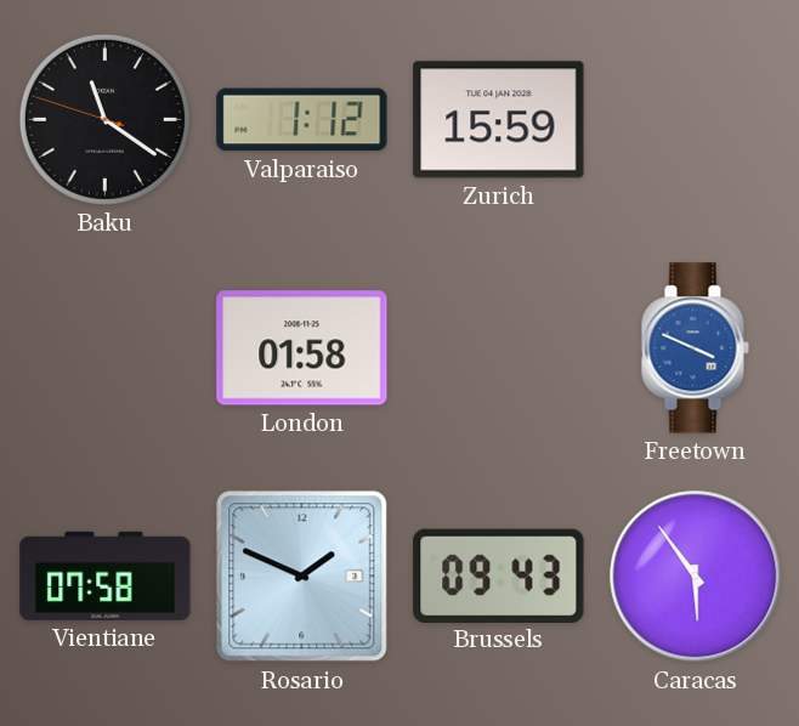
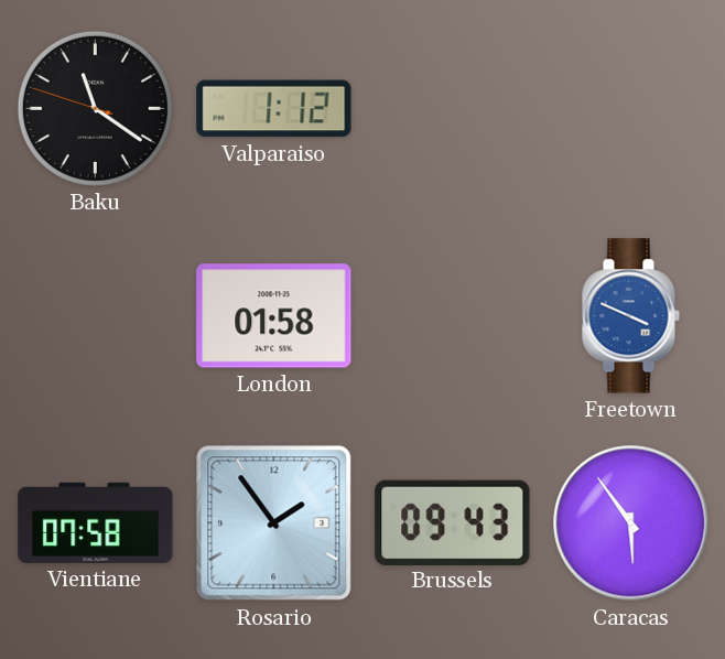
Zurich: 15:59 -> none (499, 120)
Rosario: 1:49 -> 1:54 (274, 523)
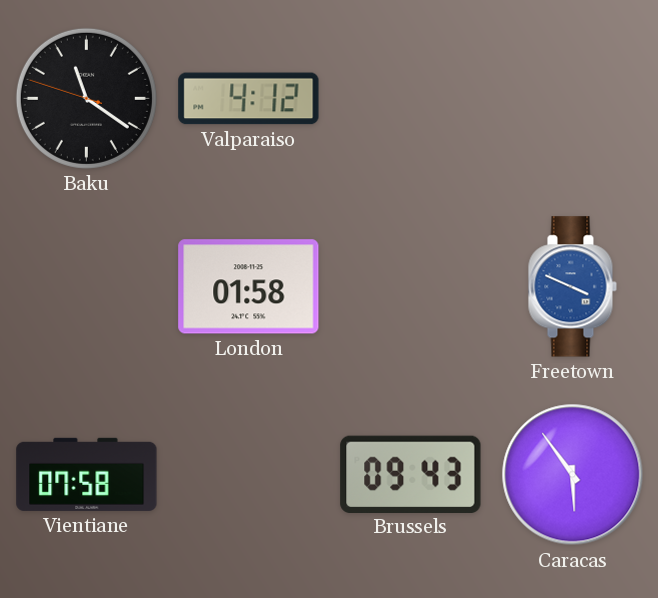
Valparaiso: 1:12 -> 4:12 (249, 99)
Rosario: 1:54 -> none (274, 523)
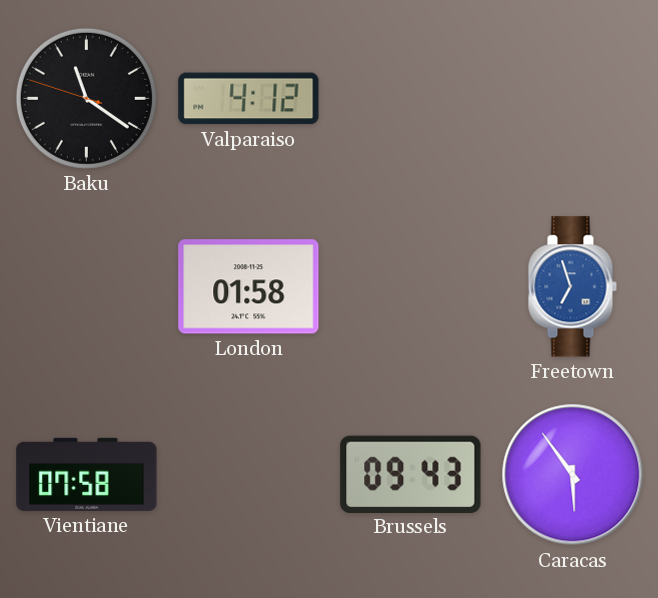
Freetown: 3:49 -> 6:57 (572, 287)
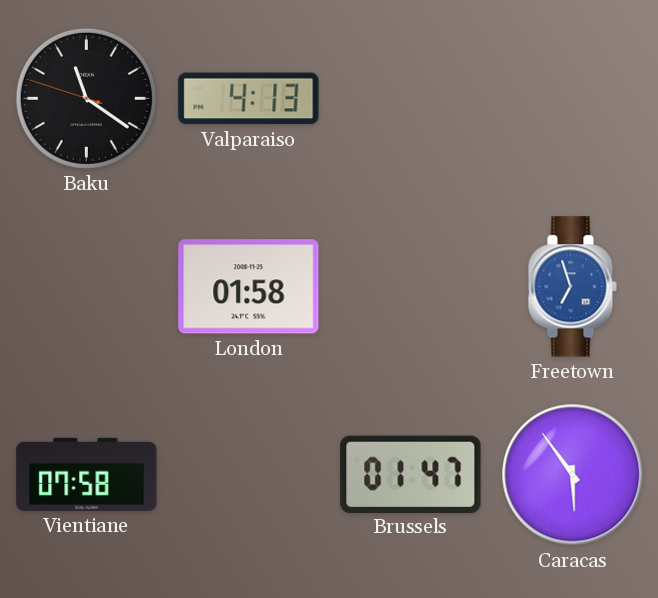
Valparaiso: 4:12 -> 4:13 (249, 99)
Brussels: 09:43 -> 01:47 (411, 474)
